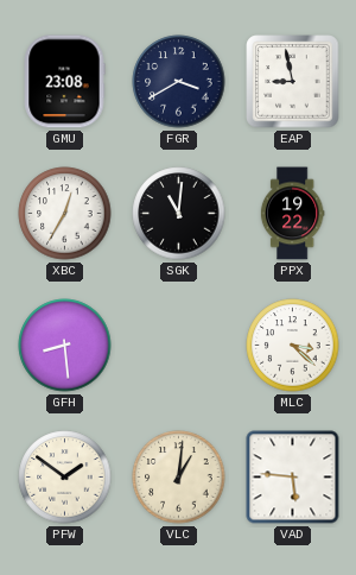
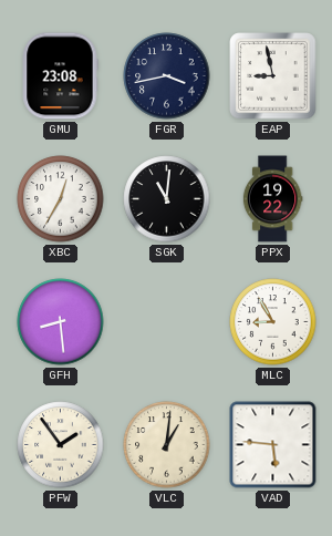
FGR: 3:40 -> 3:43 (167, 76)
MLC: 3:22 -> 8:55 (273, 322)
PFW: 1:51 -> 1:54 (61, 445)
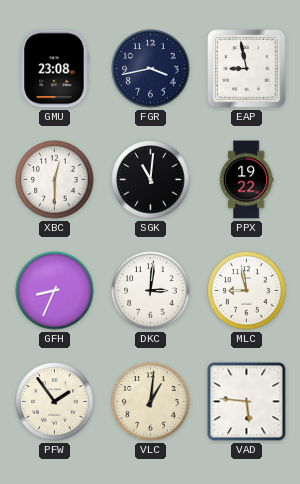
XBC: 12:35 -> 12:30 (55, 180)
GFH: 8:29 -> 8:34 (55, 291)
DKC: none -> 3:01 (151, 291)
MLC: 8:55 -> 8:58 (247, 291)
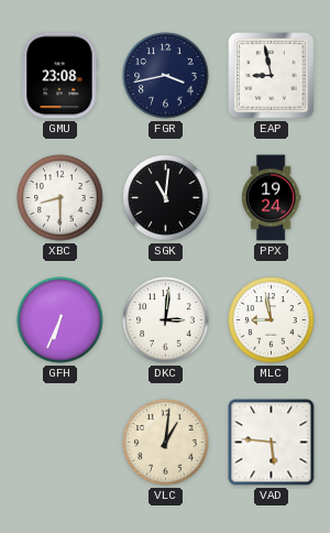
XBC: 12:30 -> 8:30 (61, 198)
PPX: 19:22 -> 19:24 (271, 198)
GFH: 8:34 -> 6:34 (61, 320)
PFW: 1:54 -> none (55, 402)
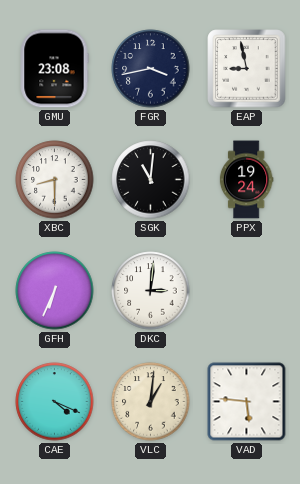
MLC: 8:58 -> none (272, 320)
CAE: none -> 4:19 (55, 402)
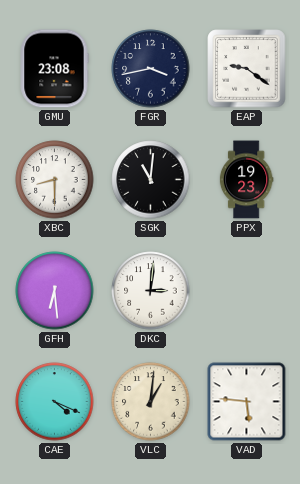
EAP: 8:58 -> 9:21 (247, 69)
PPX: 19:24 -> 19:23 (246, 180)
GFH: 6:34 -> 6:29 (55, 291)
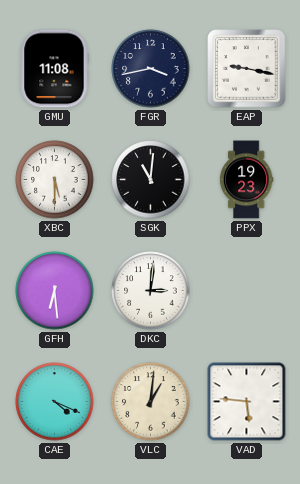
GMU: 23:08 -> 11:08 (54, 69)
EAP: 9:21 -> 9:17 (247, 69)
XBC: 8:30 -> 5:30 (55, 180)
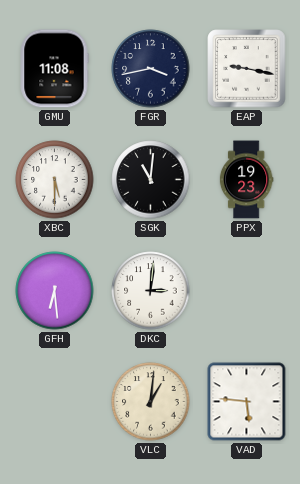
CAE: 4:19 -> none (55, 402)
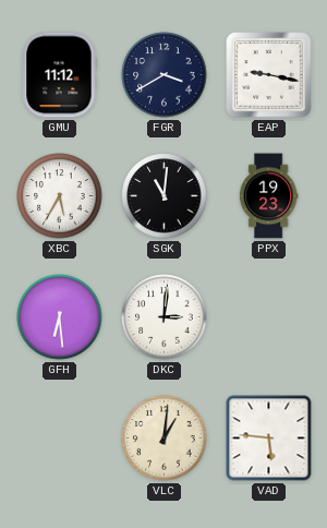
GMU: 11:08 -> 11:12 (59, 75)
FGR: 3:43 -> 3:40 (165, 75)
XBC: 5:30 -> 5:35 (60, 196)
